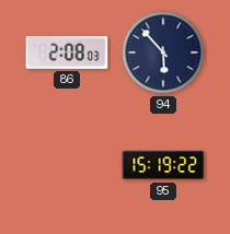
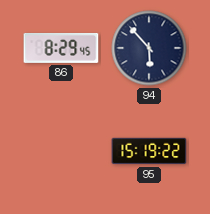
86: 2:08 -> 8:29 (61, 48)
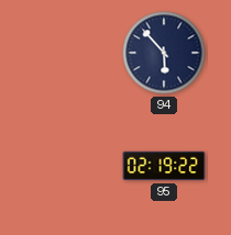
86: 8:29 -> none (61, 48)
95: 15:19 -> 02:19 (164, 166)
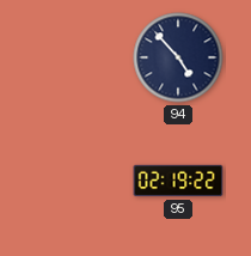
94: 5:53 -> 4:53 (178, 57)
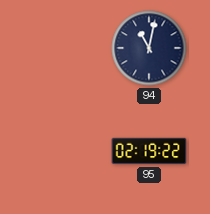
94: 4:53 -> 11:02 (149, 48)
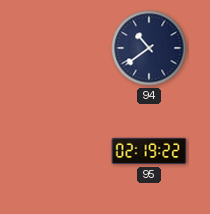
94: 11:02 -> 10:39 (149, 48)
